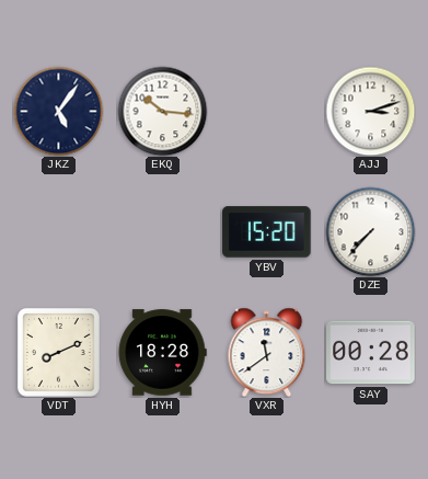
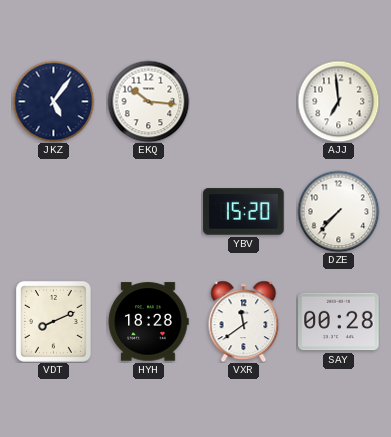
AJJ: 3:12 -> 6:59 (338, 101)
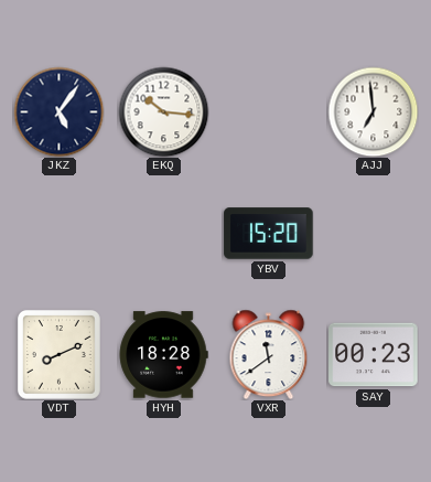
DZE: 7:37 -> none (338, 211)
SAY: 00:28 -> 00:23 (374, 355)
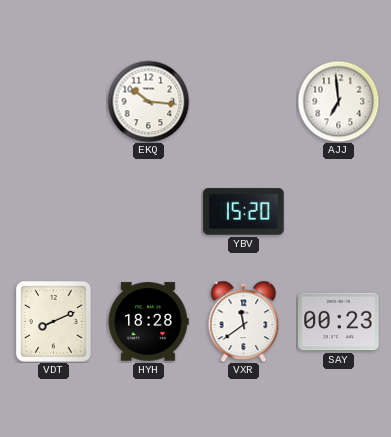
JKZ: 5:06 -> none (58, 111)
